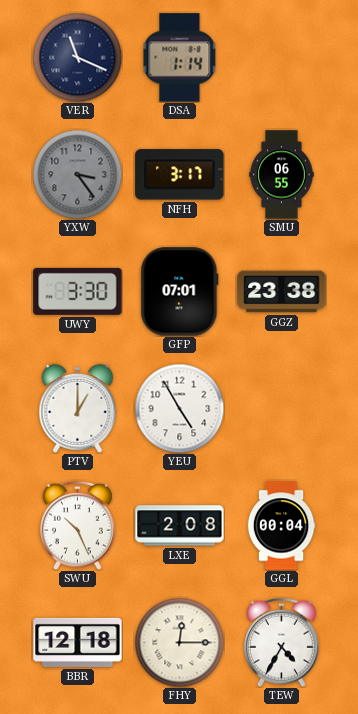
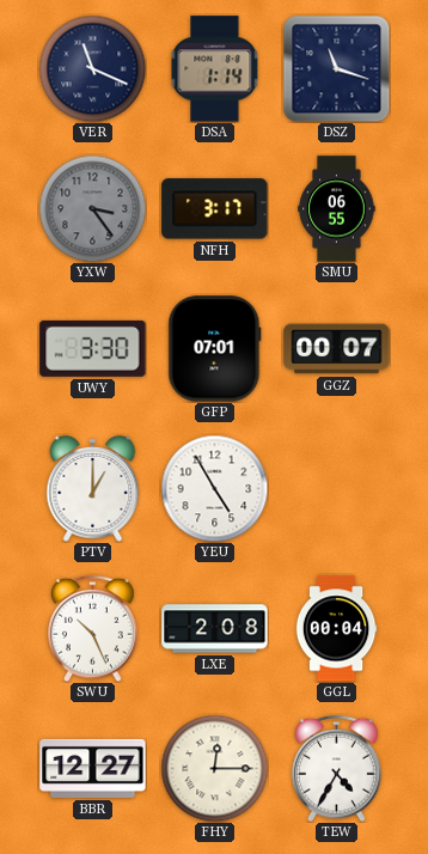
DSZ: none -> 11:18 (336, 68)
GGZ: 23:38 -> 00:07 (337, 349)
BBR: 12:18 -> 12:27 (93, 768)
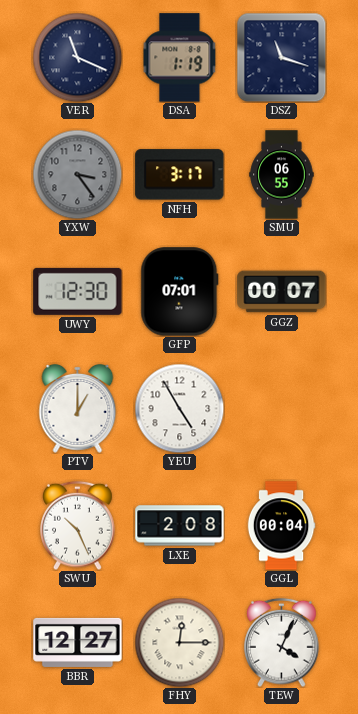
DSA: 1:14 -> 1:19 (180, 58)
UWY: 3:30 -> 12:30 (78, 291)
TEW: 4:35 -> 4:04 (282, 642)
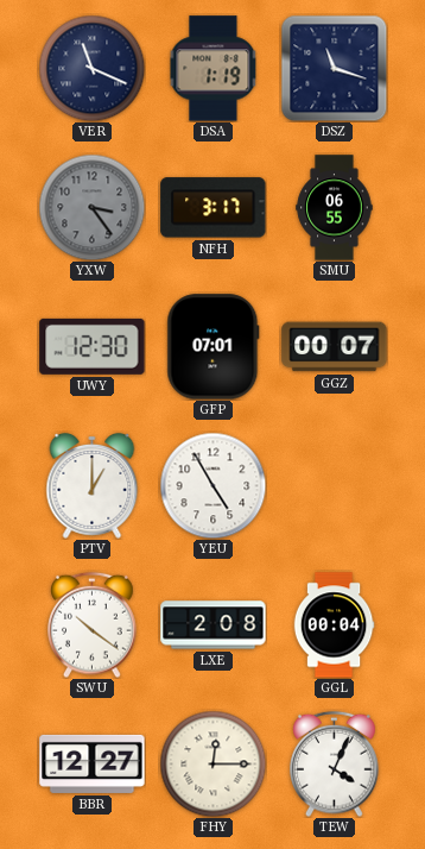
SWU: 10:26 -> 10:21 (93, 624)
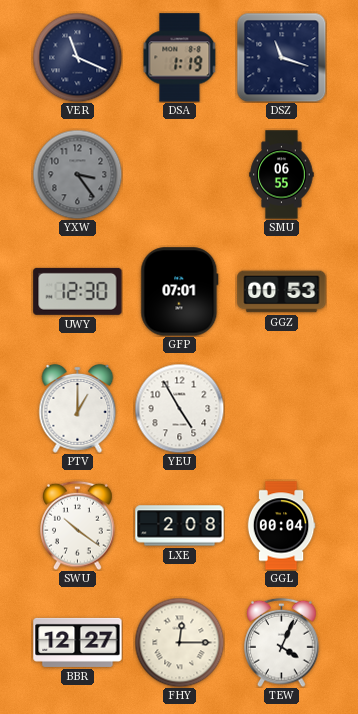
NFH: 3:17 -> none (214, 208)
GGZ: 00:07 -> 00:53 (282, 292)
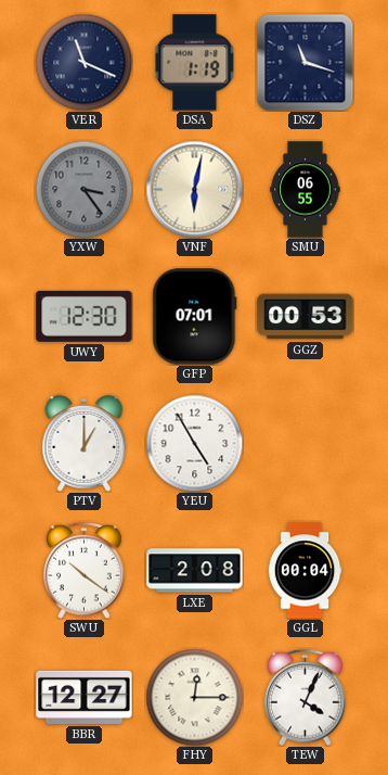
VNF: none -> 6:02 (194, 189)
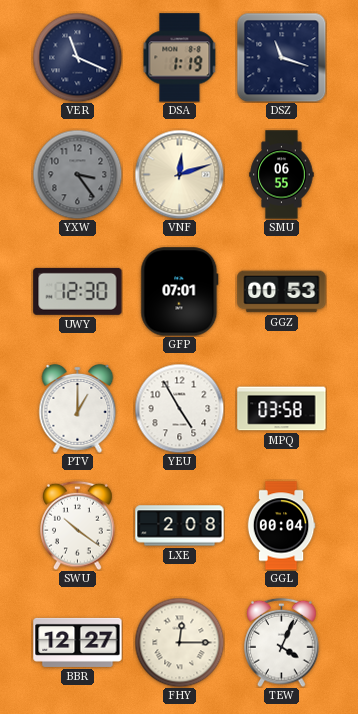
VNF: 6:02 -> 12:12 (179, 174)
MPQ: none -> 03:58 (282, 409)
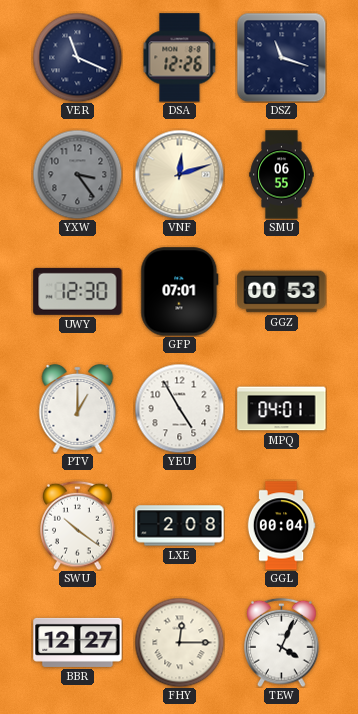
DSA: 1:19 -> 12:26 (180, 58)
MPQ: 03:58 -> 04:01 (282, 409)
